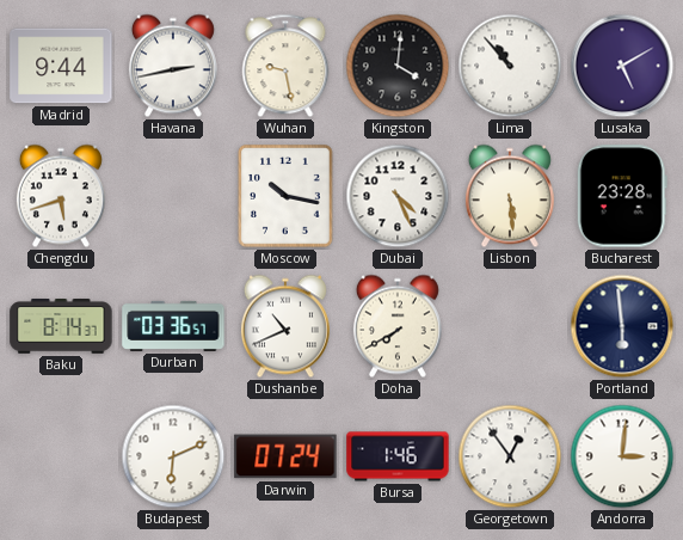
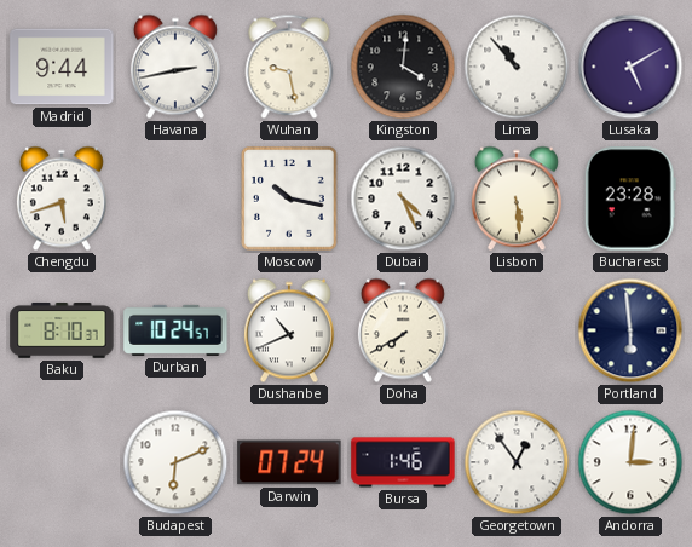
Baku: 8:14 -> 8:10 (62, 332)
Durban: 03:36 -> 10:24 (175, 330)
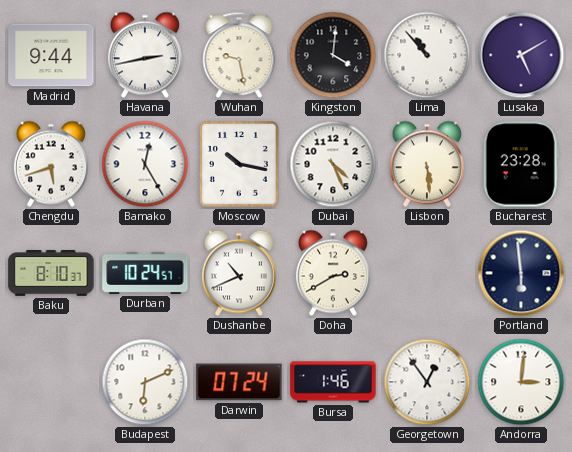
Bamako: none -> 12:25 (145, 164)
Doha: 7:40 -> 2:40 (333, 273)
